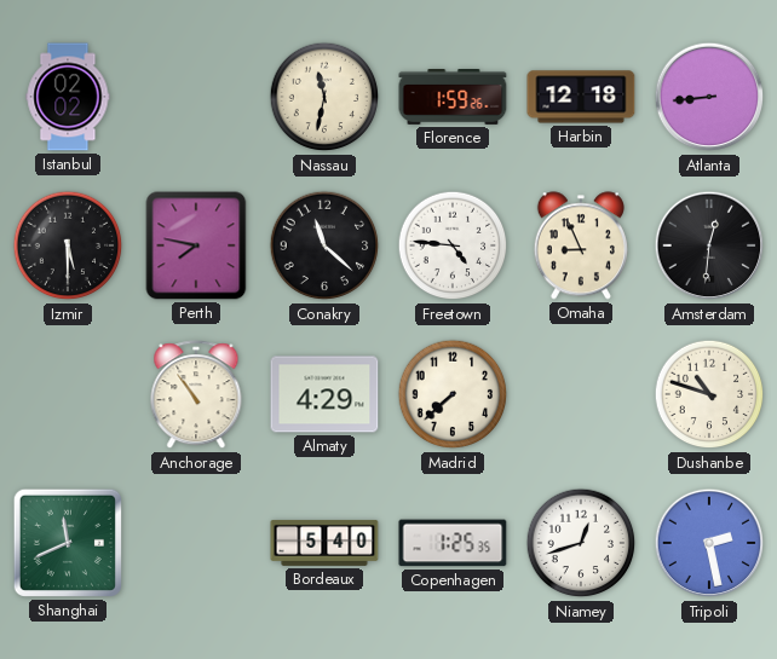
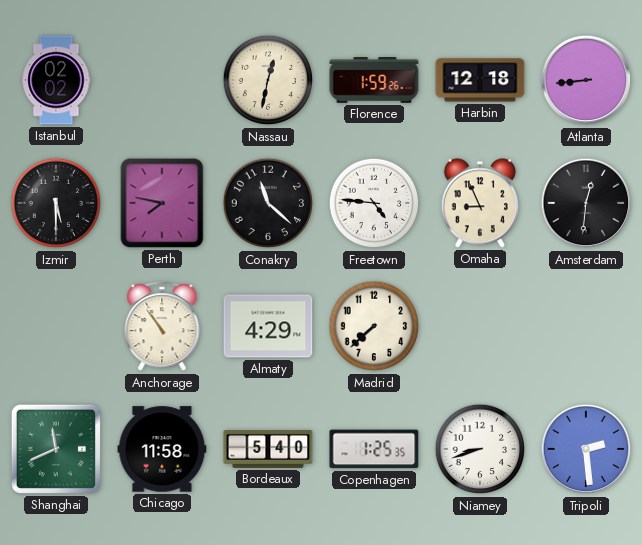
Nassau: 11:32 -> 12:32 (268, 80)
Dushanbe: 10:48 -> none (709, 394)
Chicago: none -> 11:58 (162, 449)
Niamey: 12:42 -> 8:42 (480, 449)
Tripoli: 2:28 -> 2:29 (586, 449)
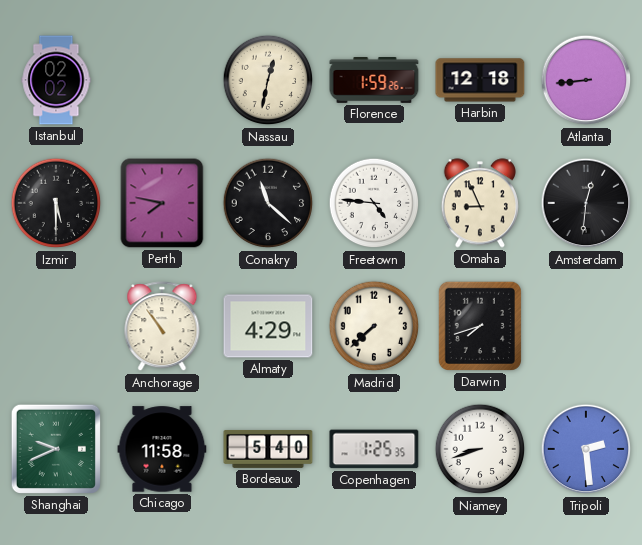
Darwin: none -> 7:42 (480, 326)
Shanghai: 11:41 -> 9:41 (56, 449)
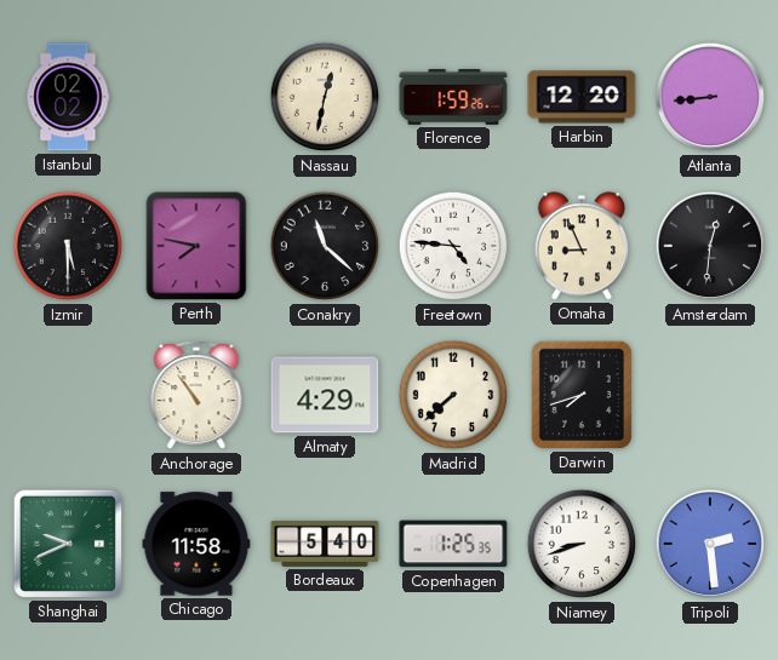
Harbin: 12:18 -> 12:20 (582, 97)
